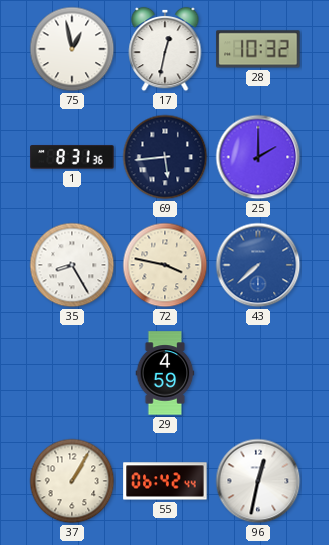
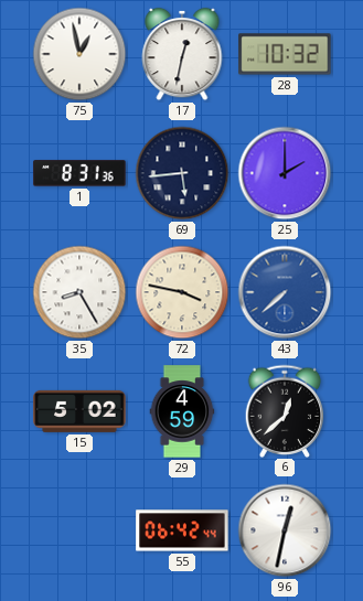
15: none -> 5:02 (79, 411)
6: none -> 12:38 (285, 410)
37: 1:05 -> none (72, 481)
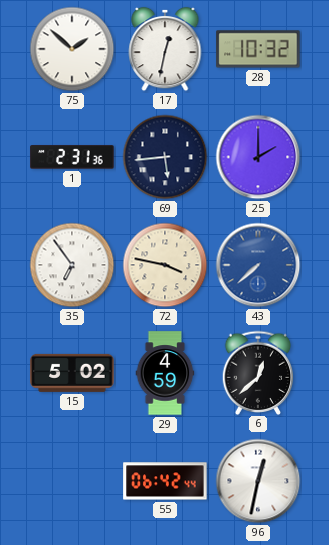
75: 12:58 -> 1:52 (72, 49)
1: 8:31 -> 2:31 (72, 157)
35: 8:25 -> 6:54 (72, 265)
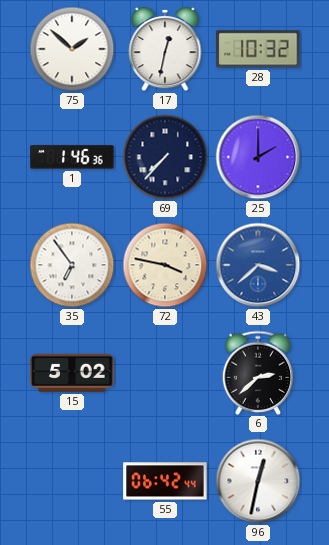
1: 2:31 -> 1:46 (72, 157)
69: 5:44 -> 7:37 (165, 157)
43: 7:38 -> 3:38 (258, 265)
29: 4:59 -> none (165, 373)
6: 12:38 -> 2:38 (258, 372)
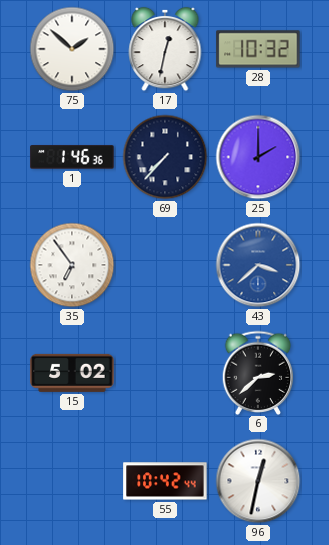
72: 3:47 -> none (165, 265)
55: 06:42 -> 10:42 (165, 481)
